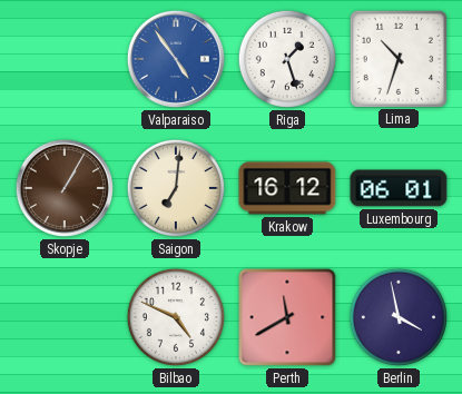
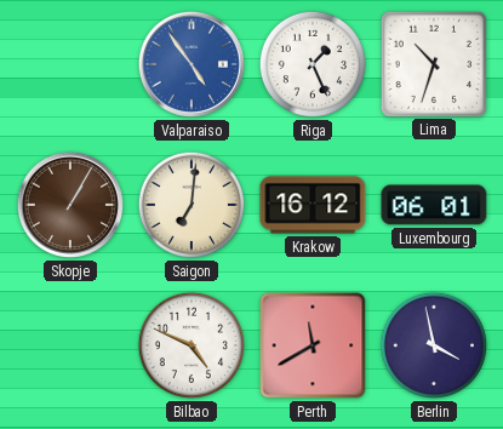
Riga: 1:27 -> 1:26 (313, 64)
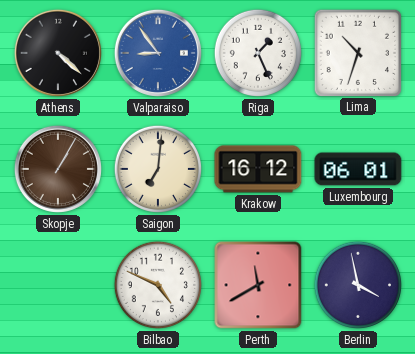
Athens: none -> 4:22 (58, 53)
Valparaiso: 4:54 -> 8:54 (158, 53)
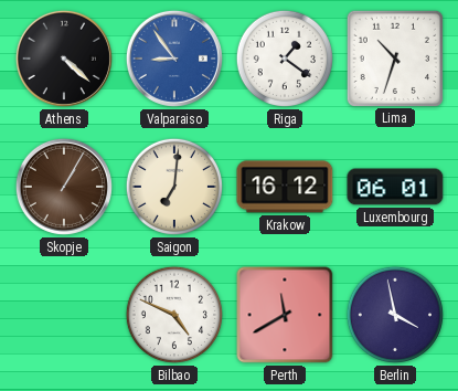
Riga: 1:26 -> 1:21 (285, 59)
